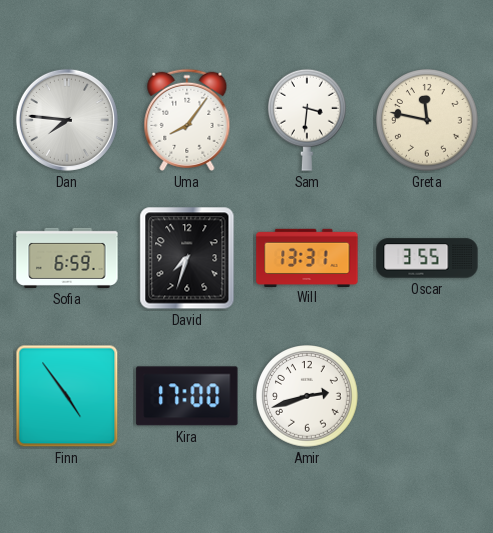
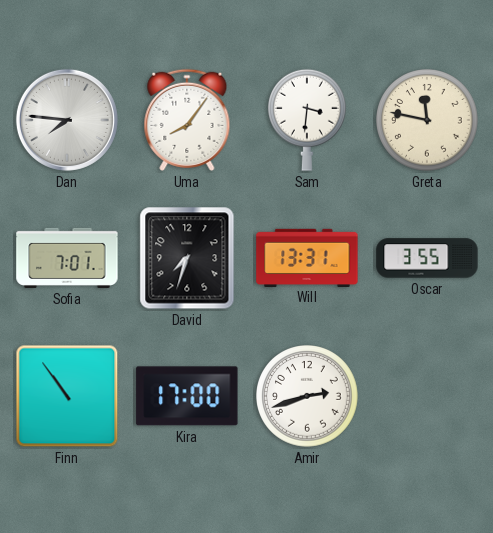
Sofia: 6:59 -> 7:01 (67, 258)
Finn: 4:54 -> 10:54 (67, 396)
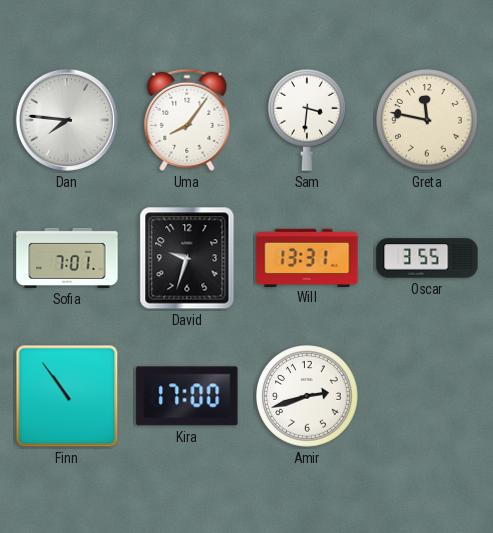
David: 7:33 -> 9:33 (187, 258)
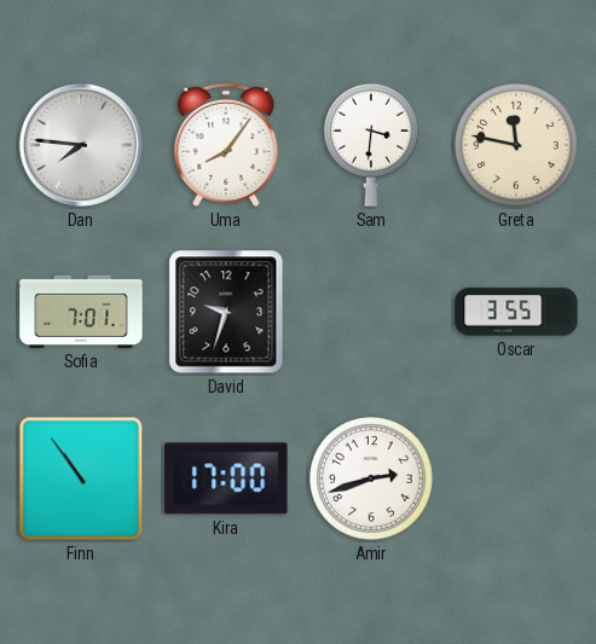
Will: 13:31 -> none (307, 257)
